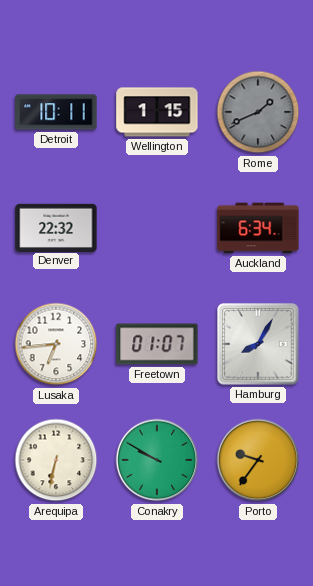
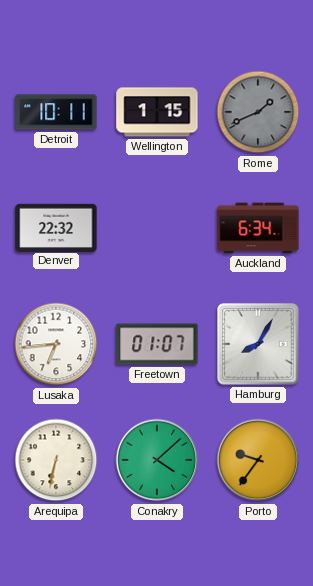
Conakry: 9:50 -> 4:08 (157, 460)
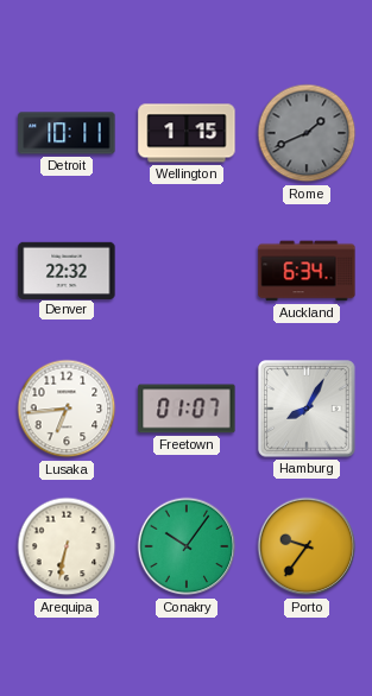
Conakry: 4:08 -> 10:06 (187, 546)
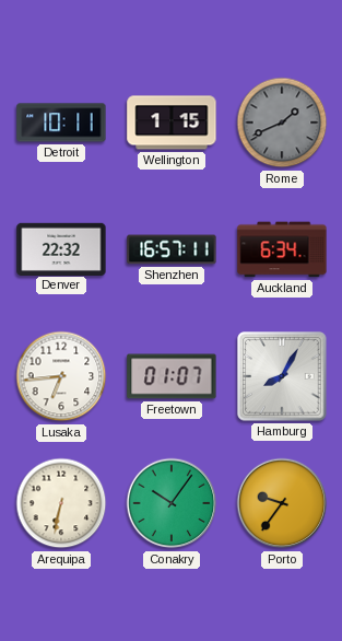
Shenzhen: none -> 16:57 (172, 249)
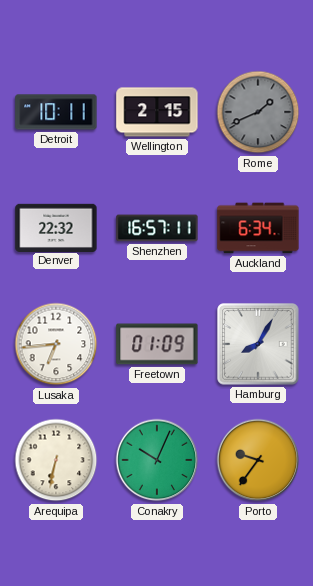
Wellington: 1:15 -> 2:15 (157, 112)
Freetown: 01:07 -> 01:09 (157, 344)
Conakry: 10:06 -> 10:04 (157, 460)
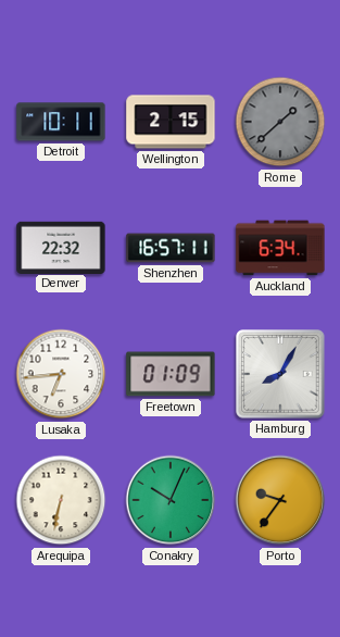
Rome: 1:41 -> 1:38 (280, 122)
